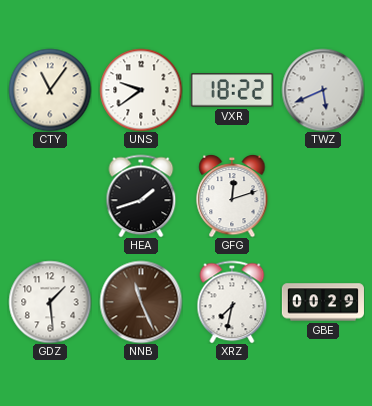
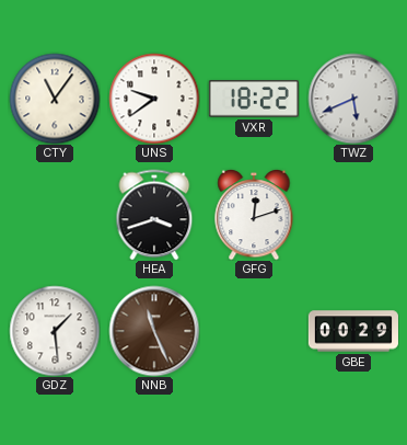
HEA: 1:42 -> 3:42 (154, 215)
XRZ: 7:32 -> none (232, 302)
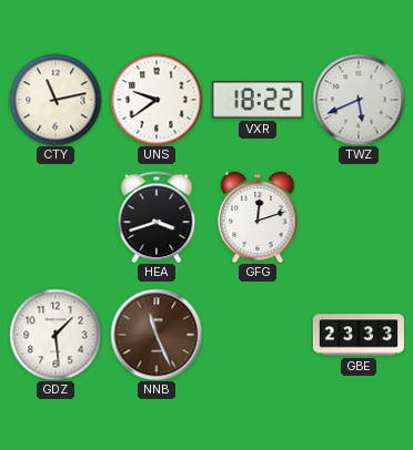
CTY: 11:06 -> 11:13 (56, 100)
GBE: 00:29 -> 23:33 (359, 335)
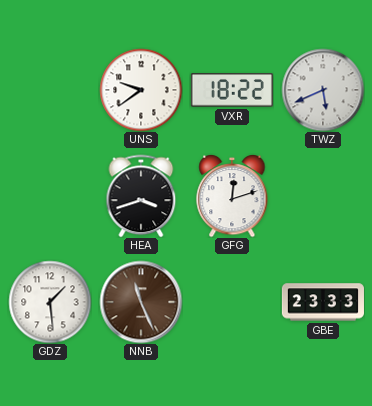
CTY: 11:13 -> none (56, 100)
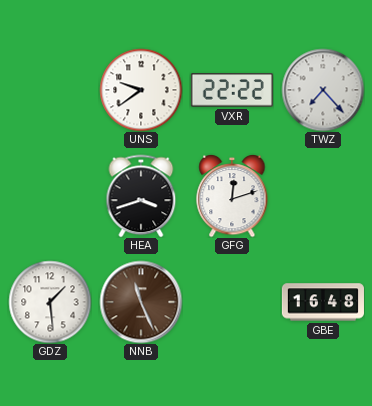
VXR: 18:22 -> 22:22 (232, 90)
TWZ: 5:41 -> 7:23 (323, 90)
GBE: 23:33 -> 16:48 (323, 302)
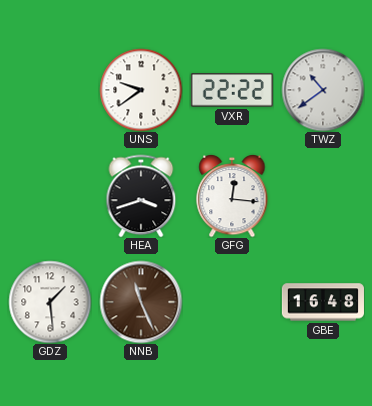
TWZ: 7:23 -> 10:39 (323, 90)
GFG: 12:12 -> 12:16 (232, 196)
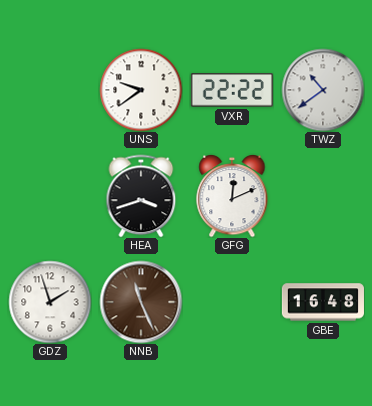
GFG: 12:16 -> 12:11 (232, 196)
GDZ: 1:29 -> 1:57 (50, 302)
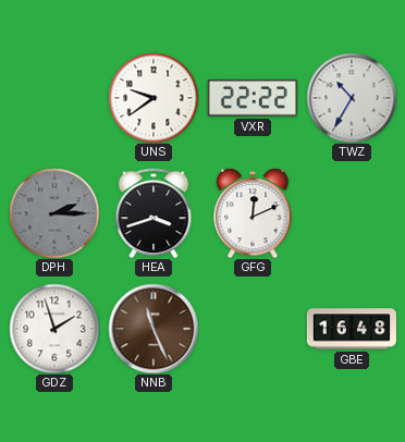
TWZ: 10:39 -> 10:35 (352, 98)
DPH: none -> 2:15 (54, 213)
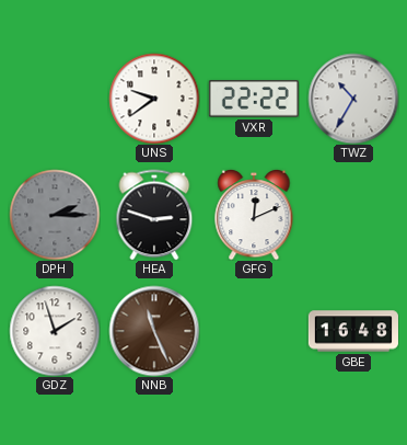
HEA: 3:42 -> 2:48 (154, 215)
